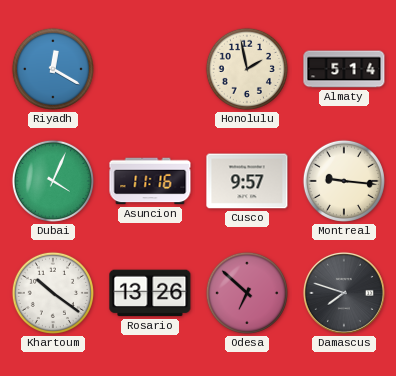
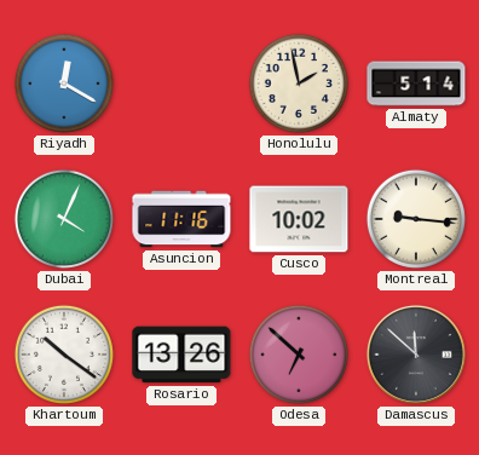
Cusco: 9:57 -> 10:02 (299, 219)
Damascus: 7:48 -> 11:52 (416, 355)
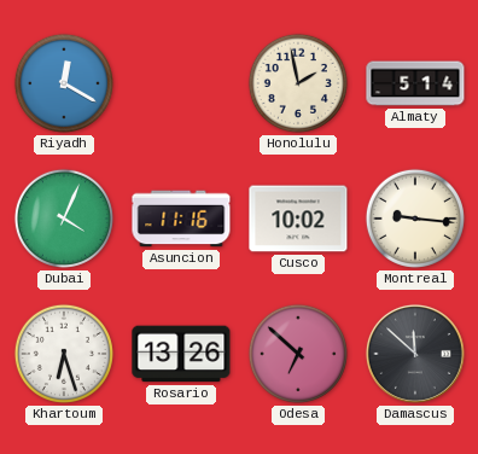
Khartoum: 10:21 -> 6:27 (64, 354)
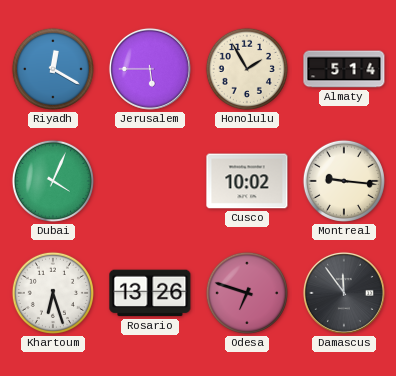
Jerusalem: none -> 5:45 (150, 69)
Honolulu: 1:58 -> 1:55 (247, 69)
Asuncion: 11:16 -> none (181, 219)
Odesa: 6:52 -> 6:48 (247, 293)
Damascus: 11:52 -> 11:54 (344, 293)
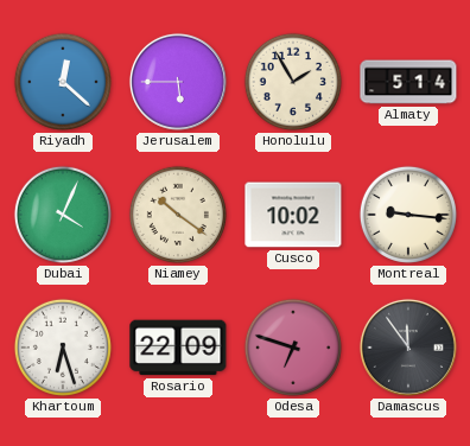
Riyadh: 12:20 -> 12:22 (63, 82)
Niamey: none -> 10:21 (178, 215)
Rosario: 13:26 -> 22:09 (178, 348)
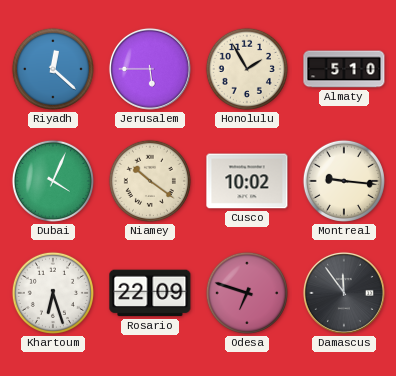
Almaty: 5:14 -> 5:10 (344, 69)
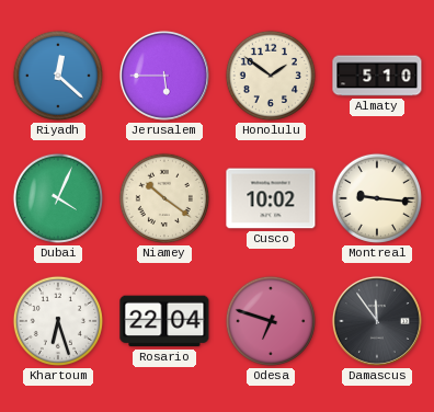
Honolulu: 1:55 -> 1:51 (271, 76)
Rosario: 22:09 -> 22:04 (164, 321)
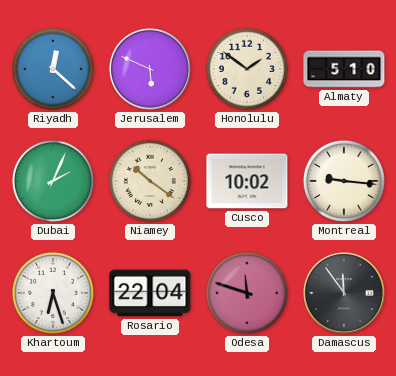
Jerusalem: 5:45 -> 5:49 (150, 69)
Dubai: 4:04 -> 2:04 (53, 181)
Odesa: 6:48 -> 11:48 (247, 293)
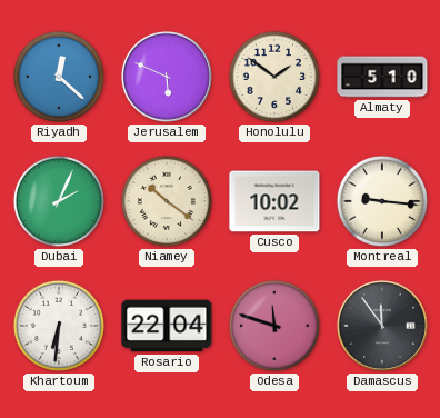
Khartoum: 6:27 -> 6:31 (59, 326)
